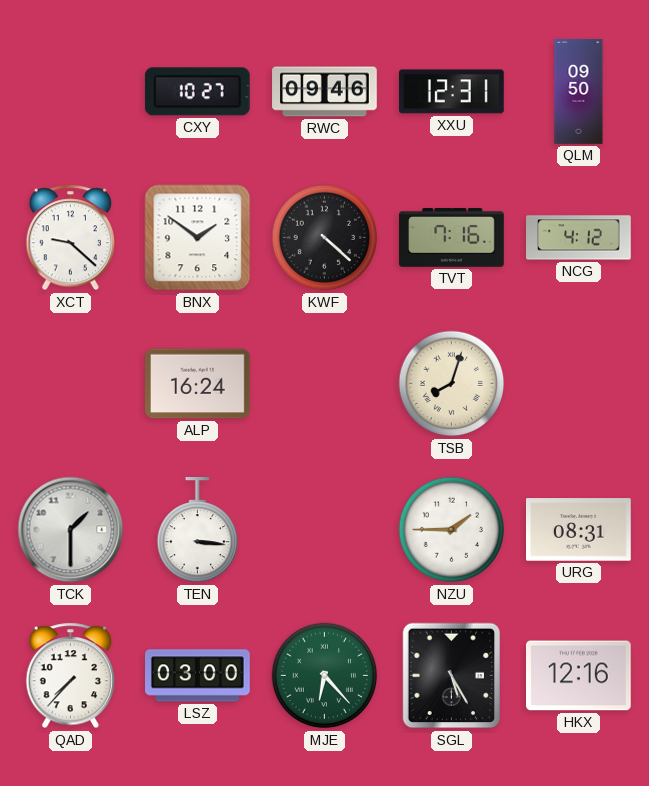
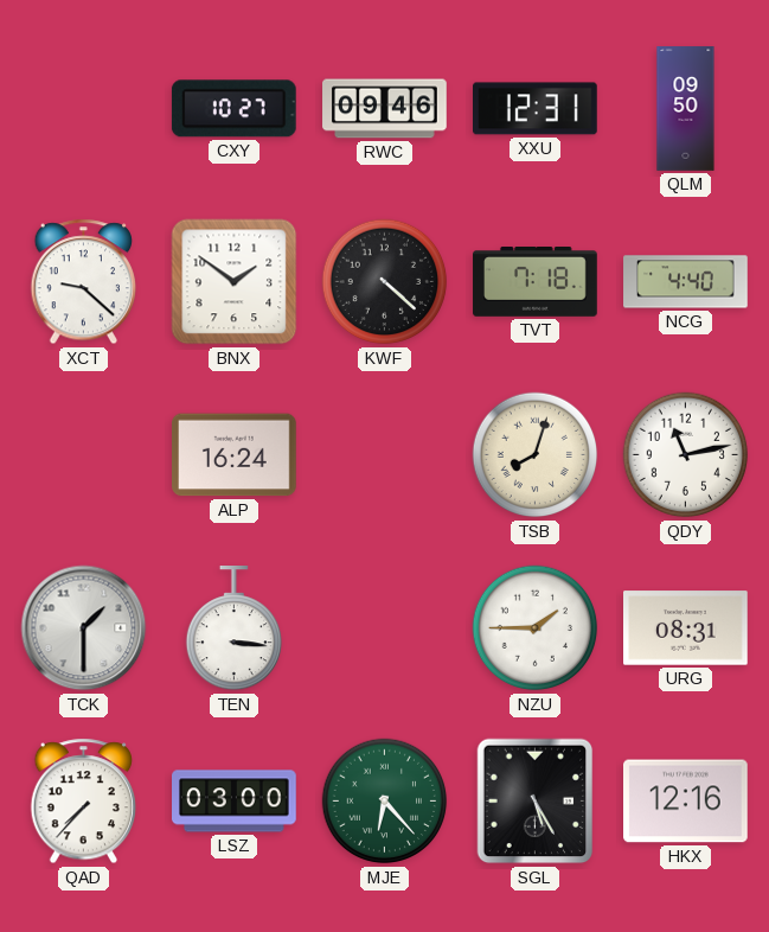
TVT: 7:16 -> 7:18 (536, 282)
NCG: 4:12 -> 4:40 (686, 282)
QDY: none -> 11:13 (686, 455)
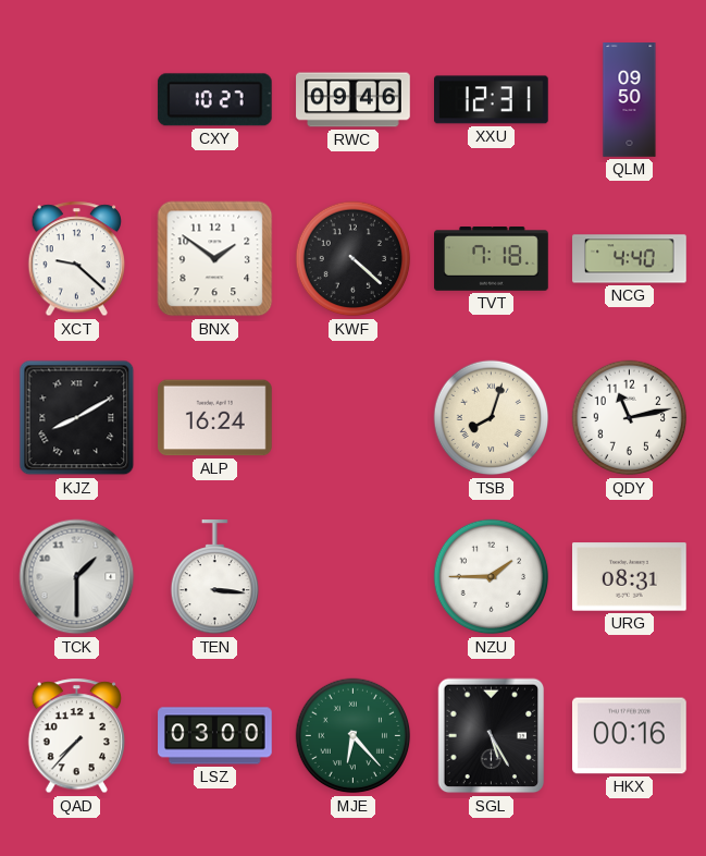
KJZ: none -> 8:10 (77, 418)
HKX: 12:16 -> 00:16 (630, 736)
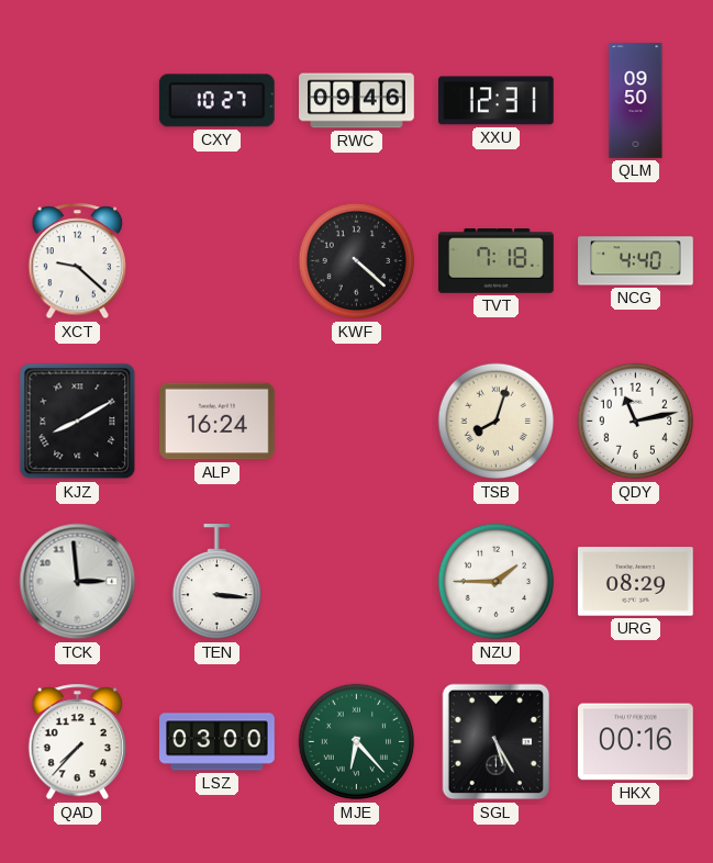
BNX: 1:51 -> none (215, 259)
TCK: 1:30 -> 2:59 (78, 582)
URG: 08:31 -> 08:29 (636, 582)
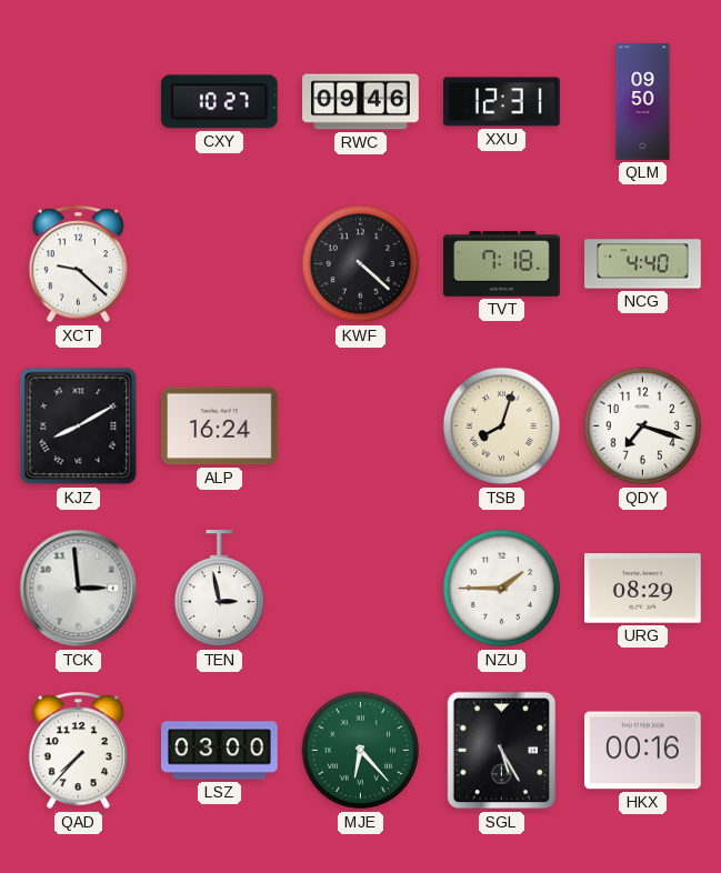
QDY: 11:13 -> 7:18 (643, 427)
TEN: 3:16 -> 2:58 (219, 590)
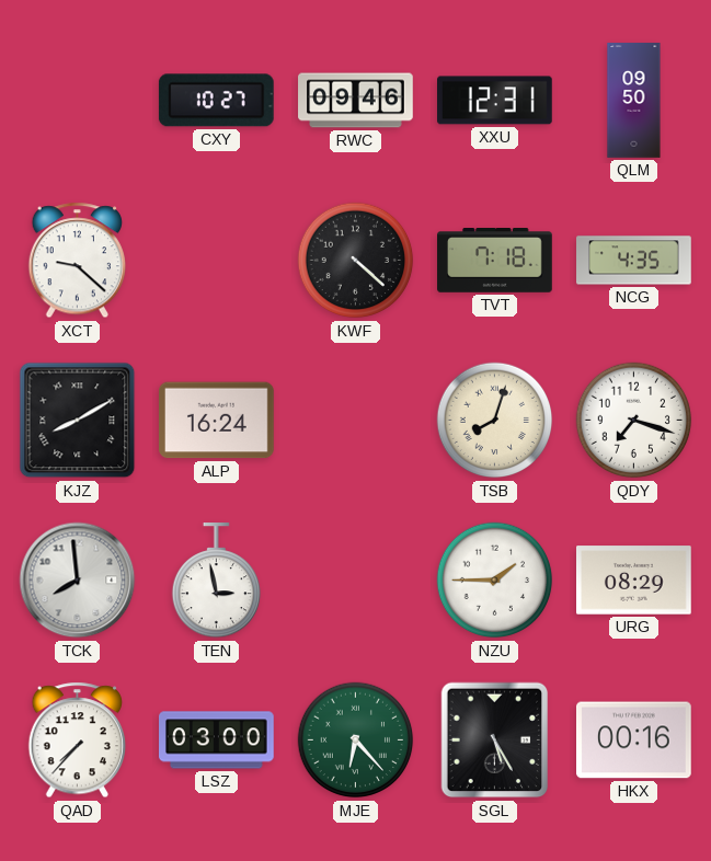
NCG: 4:40 -> 4:35 (634, 261)
TCK: 2:59 -> 7:59 (78, 581)
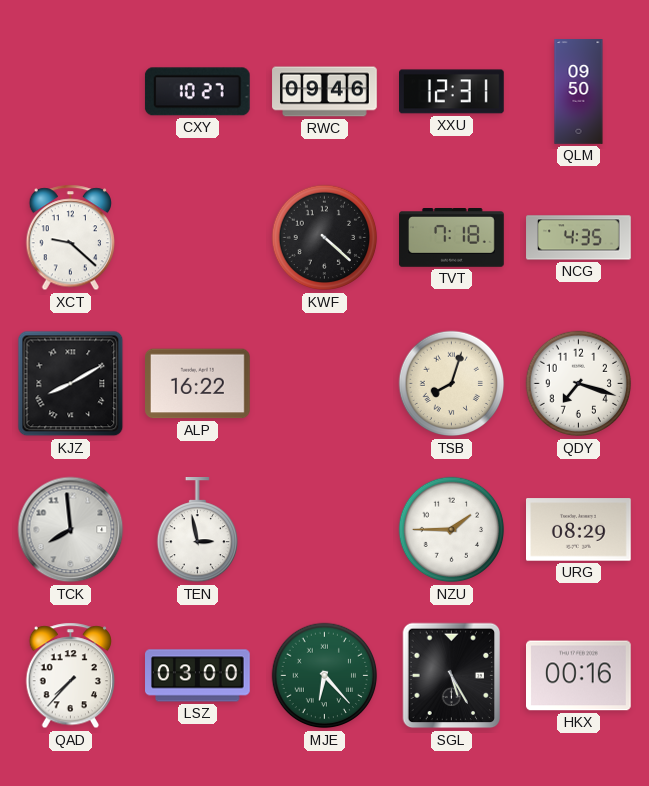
ALP: 16:24 -> 16:22 (198, 384)
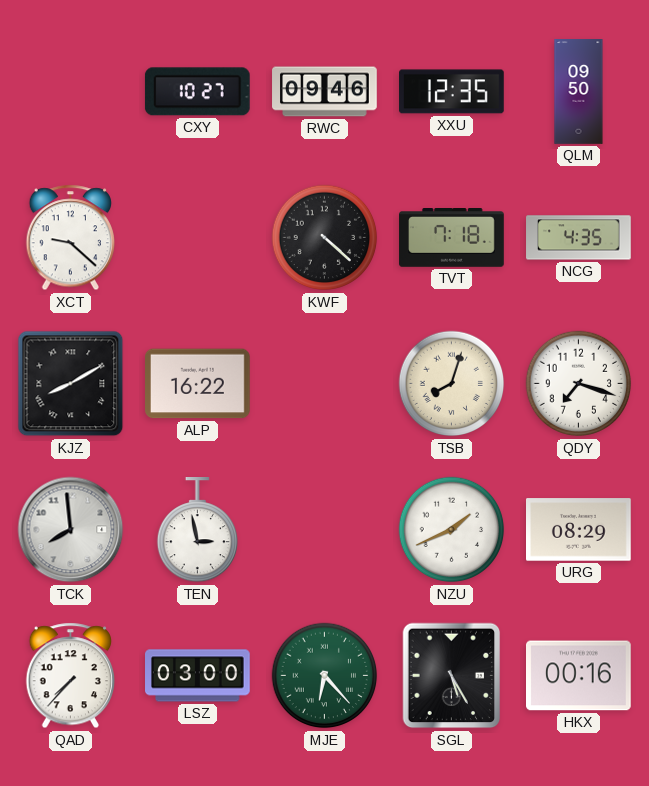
XXU: 12:31 -> 12:35 (452, 92)
NZU: 1:45 -> 1:41 (452, 530)
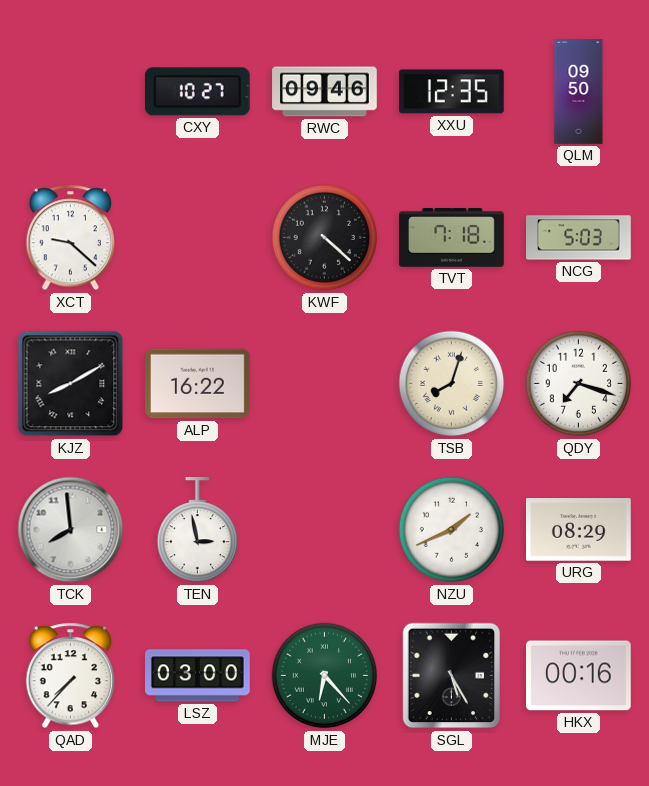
NCG: 4:35 -> 5:03 (579, 238)
